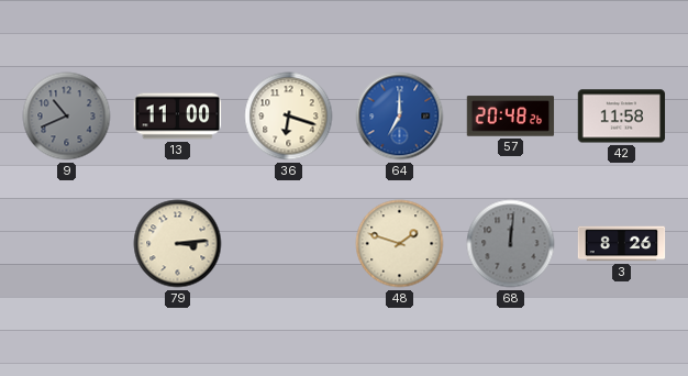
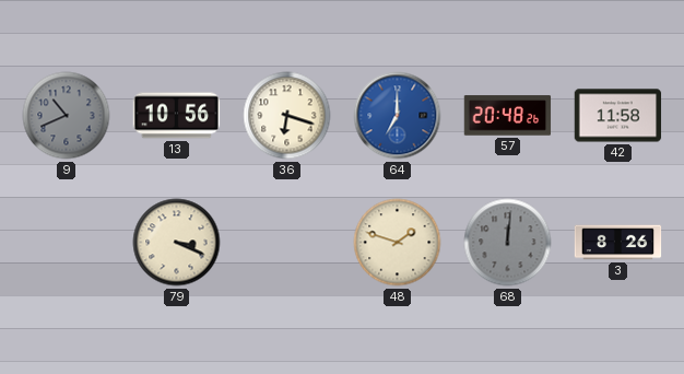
13: 11:00 -> 10:56 (177, 116)
79: 3:14 -> 3:19 (177, 243)
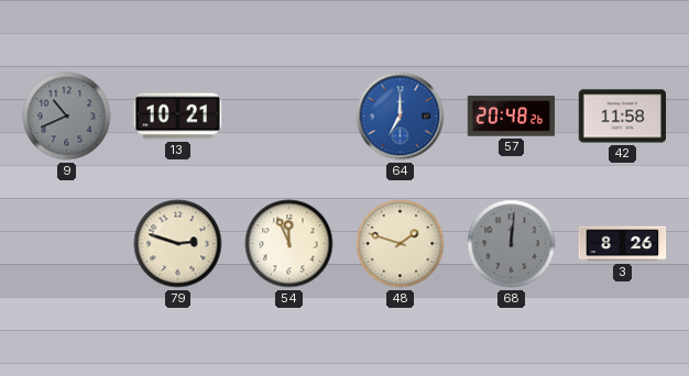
13: 10:56 -> 10:21 (178, 117)
36: 6:18 -> none (287, 116)
79: 3:19 -> 2:48 (178, 244)
54: none -> 11:56 (289, 244)
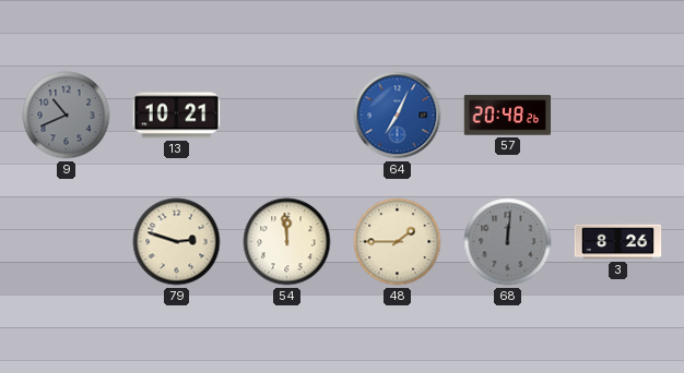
64: 7:00 -> 7:04 (398, 116)
42: 11:58 -> none (623, 117)
54: 11:56 -> 11:59 (287, 242)
48: 1:48 -> 1:45 (398, 242)
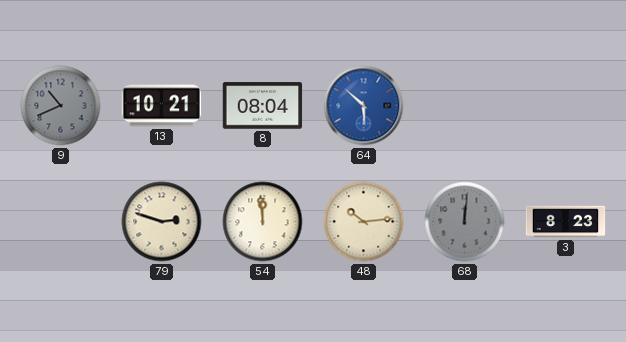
8: none -> 08:04 (263, 106)
64: 7:04 -> 5:52 (364, 106)
57: 20:48 -> none (508, 116)
48: 1:45 -> 10:14 (364, 222)
3: 8:26 -> 8:23 (566, 222)
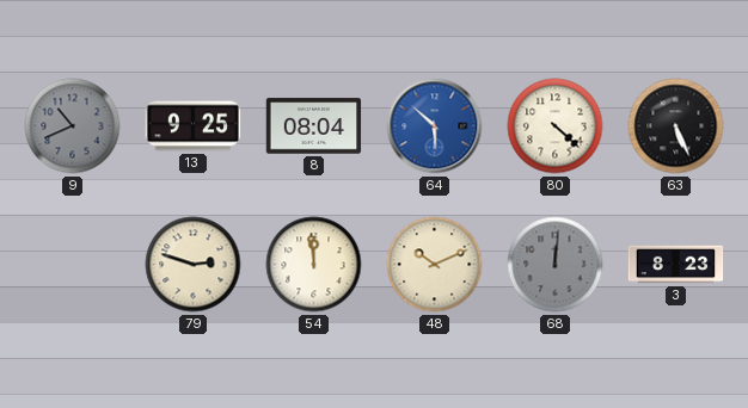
13: 10:21 -> 9:25 (194, 126)
80: none -> 4:22 (556, 126)
63: none -> 5:26 (676, 126)
48: 10:14 -> 10:11 (435, 265)
